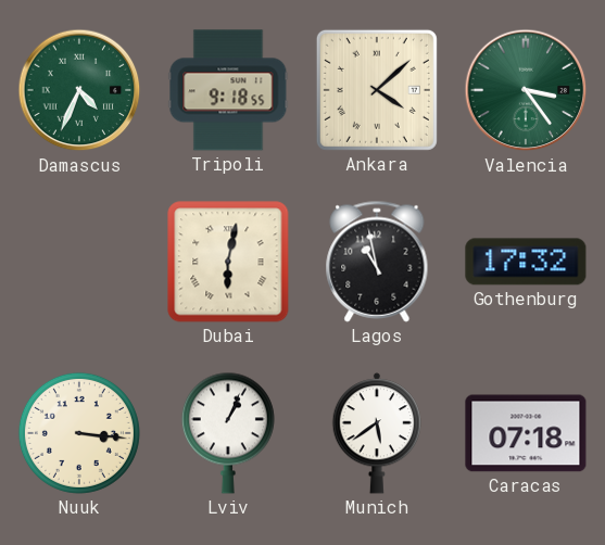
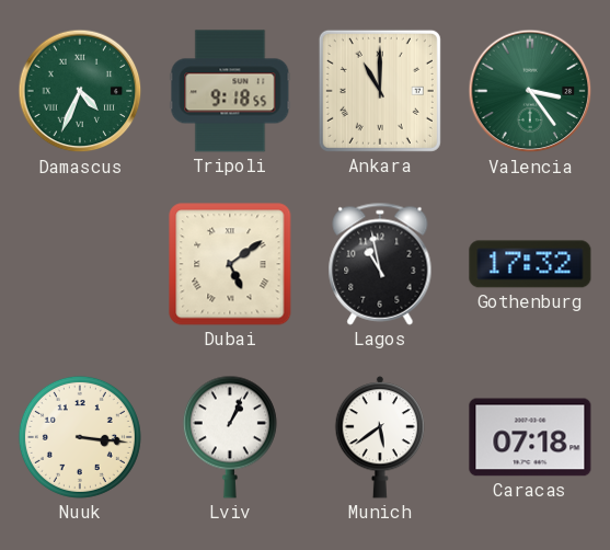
Ankara: 4:08 -> 11:00 (380, 91)
Dubai: 6:02 -> 5:09 (230, 264)
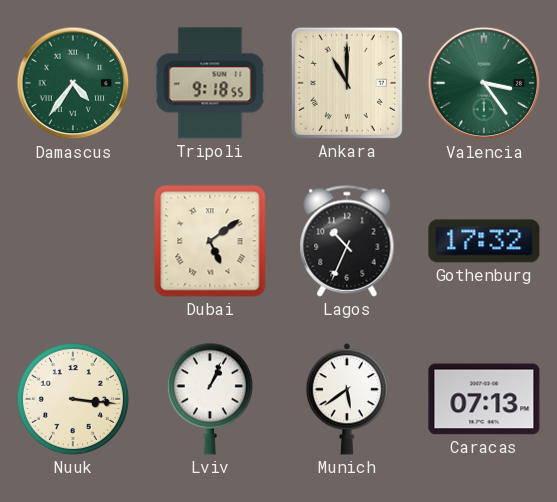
Damascus: 4:34 -> 4:36 (73, 83)
Lagos: 10:58 -> 10:34 (347, 241)
Caracas: 07:18 -> 07:13 (484, 399)
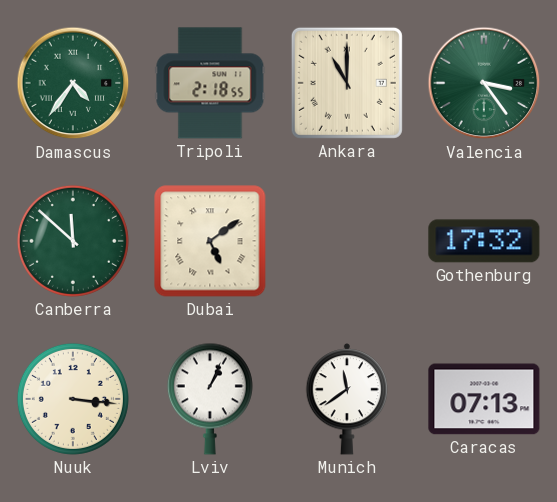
Tripoli: 9:18 -> 2:18 (210, 83)
Canberra: none -> 11:52 (73, 241)
Lagos: 10:34 -> none (347, 241)
Munich: 5:39 -> 11:39 (347, 399)
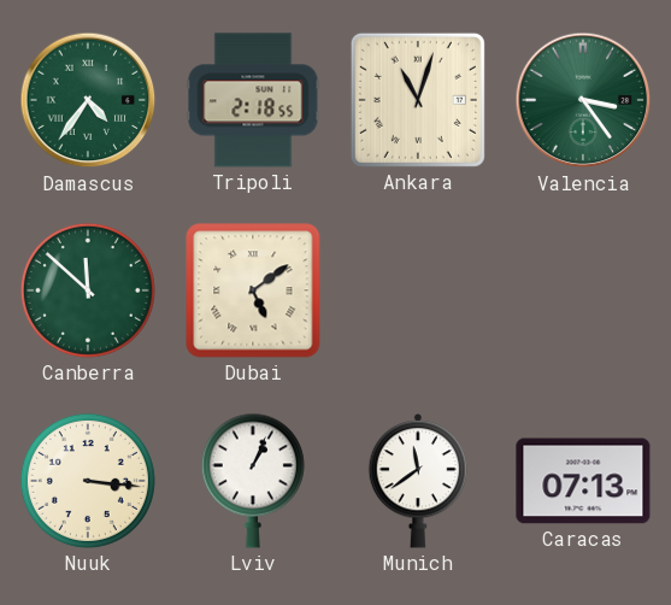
Ankara: 11:00 -> 11:03 (418, 100)
Gothenburg: 17:32 -> none (484, 241)
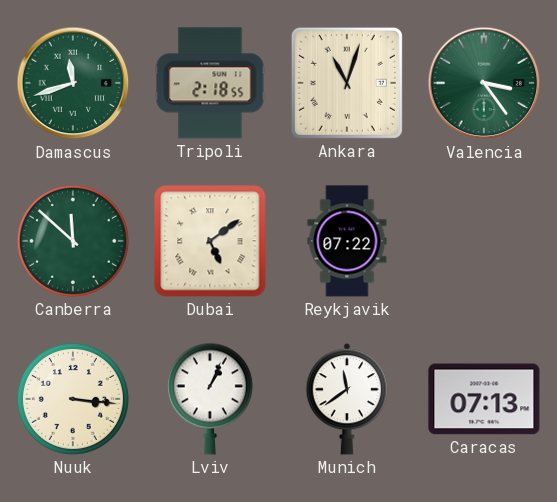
Damascus: 4:36 -> 11:42 (73, 83)
Reykjavik: none -> 07:22 (347, 241)
